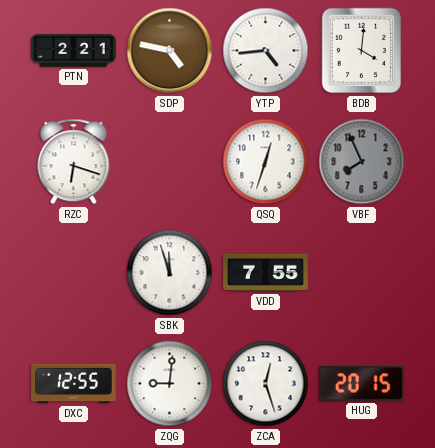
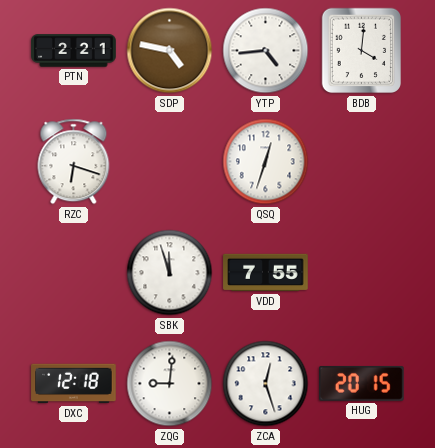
VBF: 7:56 -> none (362, 162)
DXC: 12:55 -> 12:18 (74, 384)
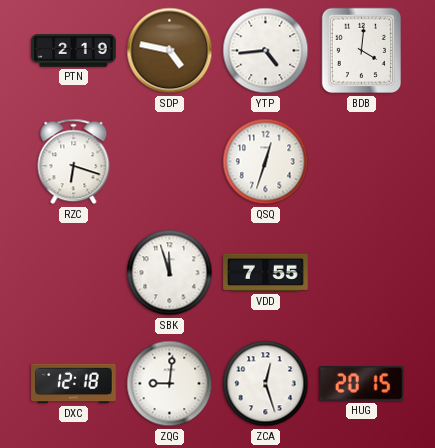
PTN: 2:21 -> 2:19 (74, 51)
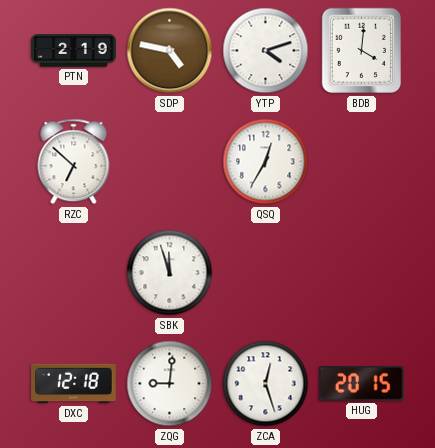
YTP: 4:44 -> 4:12 (266, 51)
RZC: 6:18 -> 6:52 (74, 162)
QSQ: 12:33 -> 12:35 (266, 162)
VDD: 7:55 -> none (266, 273)
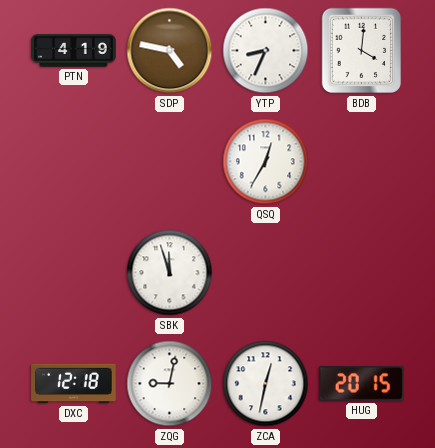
PTN: 2:19 -> 4:19 (74, 51)
YTP: 4:12 -> 8:34 (266, 51)
RZC: 6:52 -> none (74, 162)
ZQG: 9:01 -> 9:02 (170, 384)
ZCA: 12:27 -> 12:32 (266, 384)
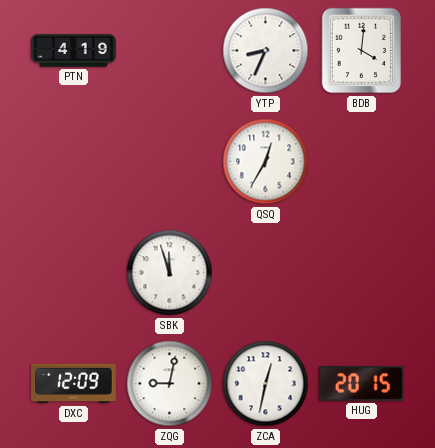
SDP: 4:47 -> none (170, 51)
DXC: 12:18 -> 12:09 (74, 384)
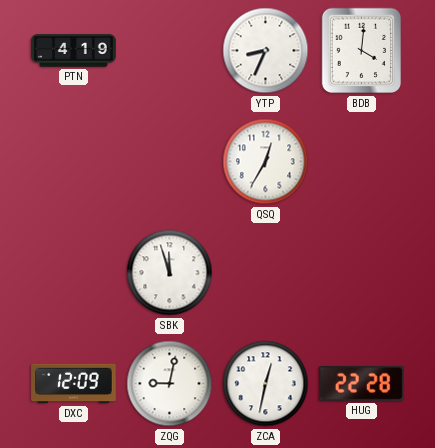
HUG: 20:15 -> 22:28 (362, 383)
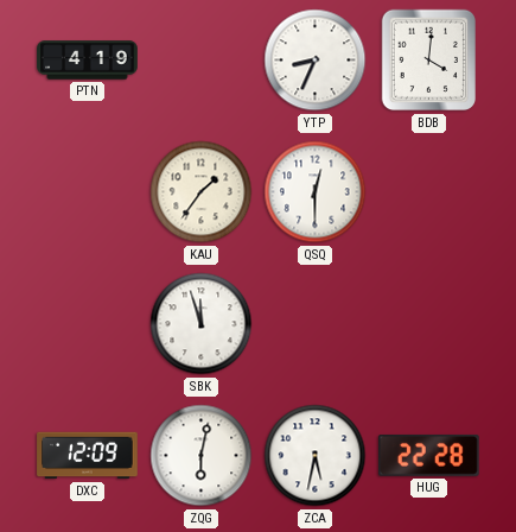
KAU: none -> 1:36 (202, 192)
QSQ: 12:35 -> 12:30 (316, 192)
ZQG: 9:02 -> 6:02 (202, 456)
ZCA: 12:32 -> 5:32 (316, 456)
